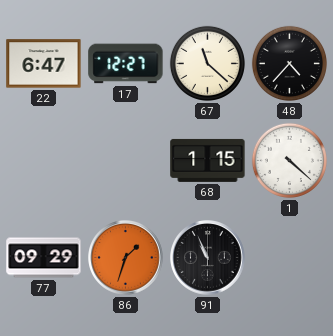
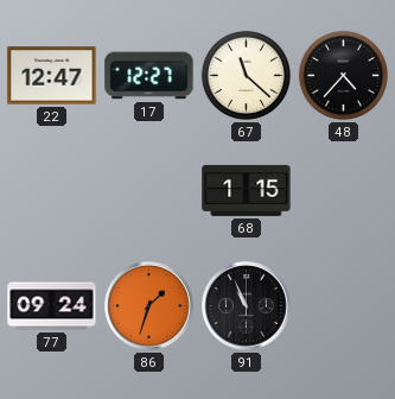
22: 6:47 -> 12:47 (52, 76)
1: 4:22 -> none (289, 160)
77: 09:29 -> 09:24 (52, 306)
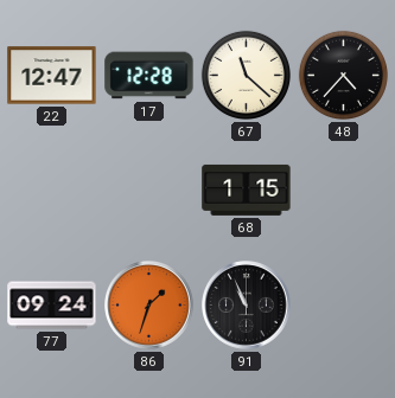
17: 12:27 -> 12:28 (149, 76)
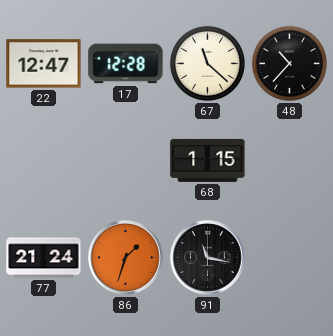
48: 4:37 -> 10:37 (289, 63)
77: 09:24 -> 21:24 (44, 258)
91: 10:56 -> 11:17 (208, 258)
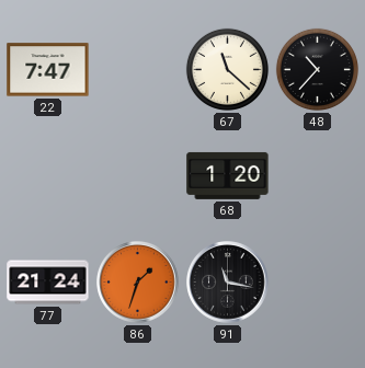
22: 12:47 -> 7:47 (48, 70)
17: 12:28 -> none (126, 64)
68: 1:15 -> 1:20 (228, 175)
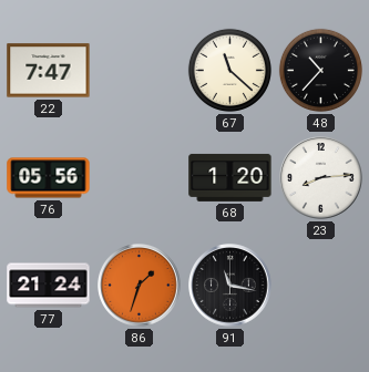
76: none -> 05:56 (49, 178)
23: none -> 8:14 (321, 178)
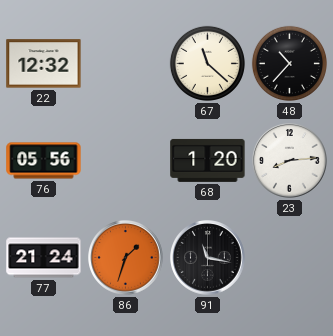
22: 7:47 -> 12:32 (44, 64)
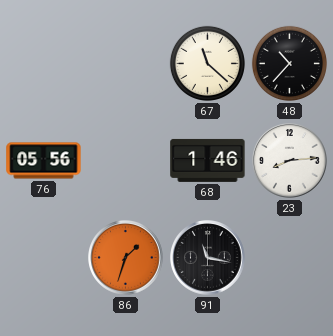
22: 12:32 -> none (44, 64)
68: 1:20 -> 1:46 (208, 160)
77: 21:24 -> none (44, 258)
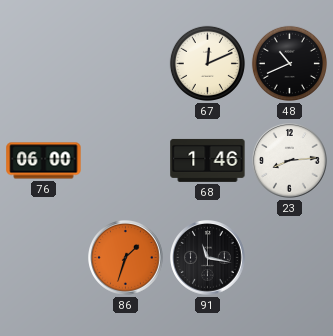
67: 11:22 -> 12:11 (207, 63)
48: 10:37 -> 10:41 (289, 63)
76: 05:56 -> 06:00 (44, 161)
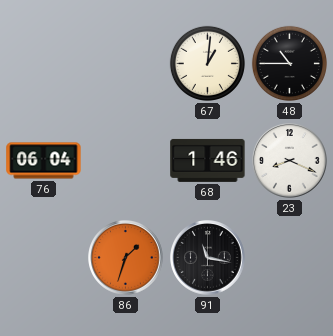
67: 12:11 -> 1:01 (207, 63)
48: 10:41 -> 10:45 (289, 63)
76: 06:00 -> 06:04 (44, 161)
23: 8:14 -> 8:19 (290, 161)
